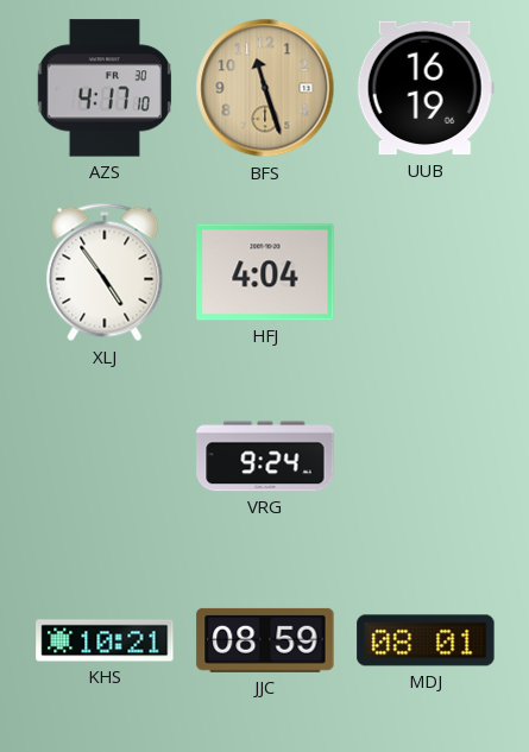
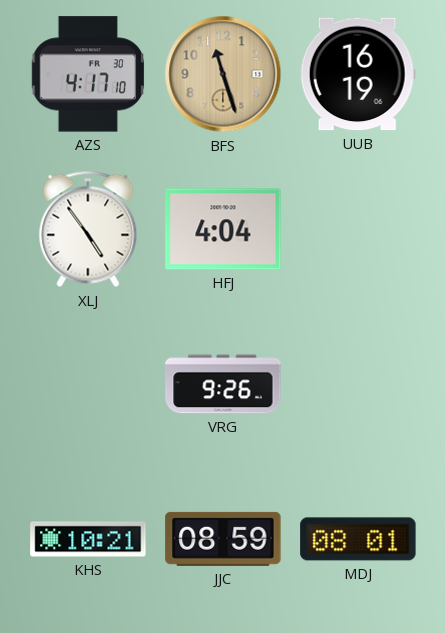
VRG: 9:24 -> 9:26 (223, 384)
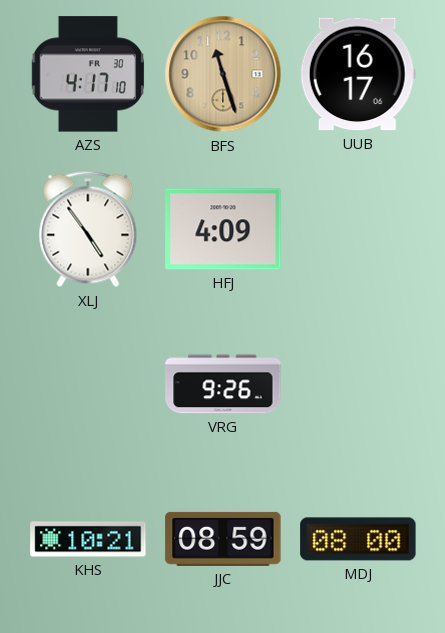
UUB: 16:19 -> 16:17 (358, 74)
HFJ: 4:04 -> 4:09 (223, 229)
MDJ: 08:01 -> 08:00 (358, 539)
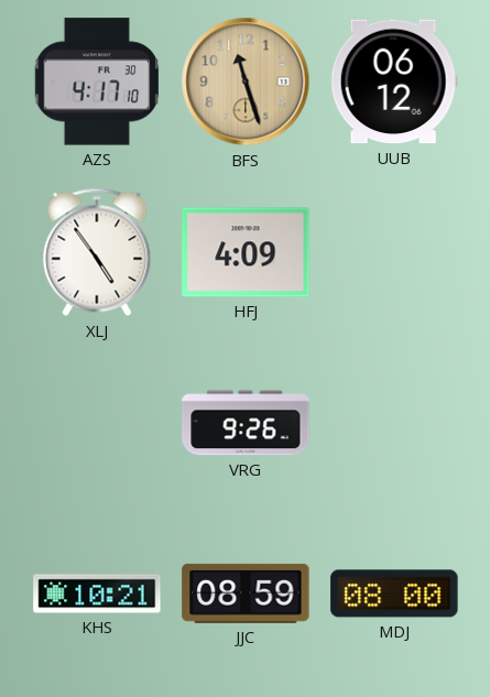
UUB: 16:17 -> 06:12 (394, 81)
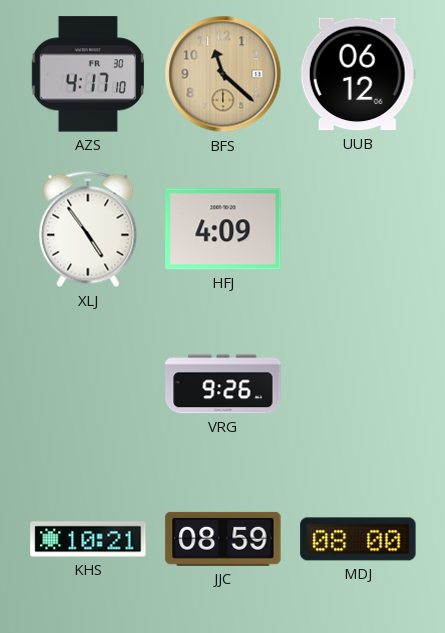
BFS: 11:27 -> 11:22 (223, 74)
